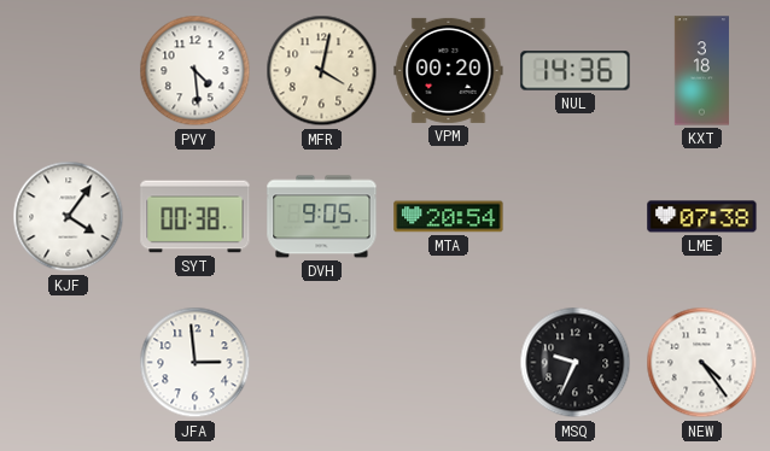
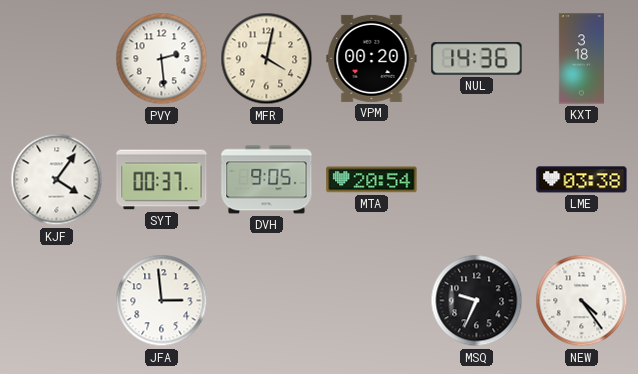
PVY: 4:29 -> 2:29 (162, 59)
SYT: 00:38 -> 00:37 (162, 180)
LME: 07:38 -> 03:38 (582, 180)
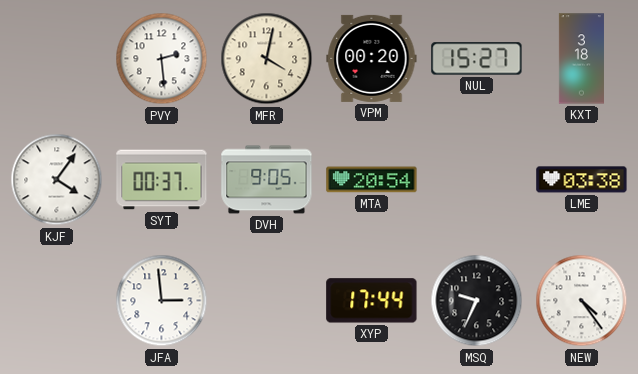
NUL: 14:36 -> 15:27 (477, 59)
XYP: none -> 17:44 (372, 301)
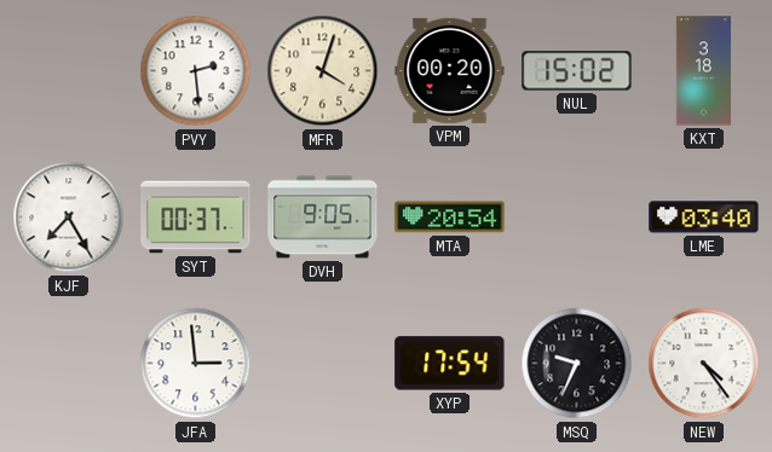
MFR: 4:02 -> 4:03 (323, 71)
NUL: 15:27 -> 15:02 (577, 71)
KJF: 4:06 -> 7:25 (69, 218)
LME: 03:38 -> 03:40 (704, 218)
XYP: 17:44 -> 17:54 (450, 364)
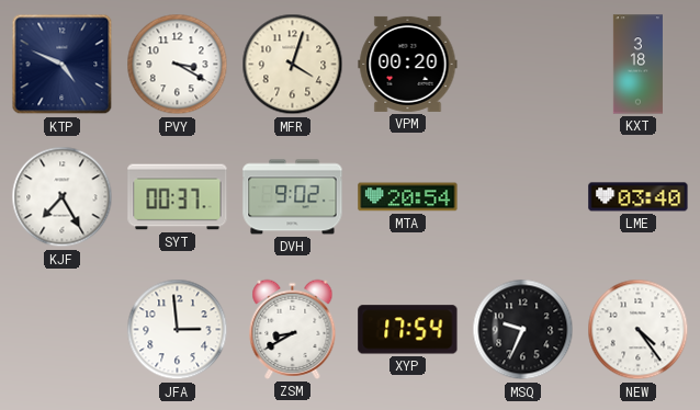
KTP: none -> 4:49 (63, 65)
PVY: 2:29 -> 3:20 (178, 65)
NUL: 15:02 -> none (577, 71)
DVH: 9:05 -> 9:02 (293, 197)
ZSM: none -> 8:40 (293, 329)
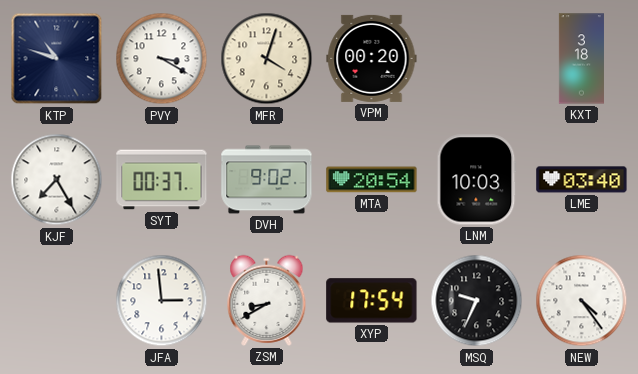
KTP: 4:49 -> 10:48 (57, 59)
LNM: none -> 10:03 (477, 180)
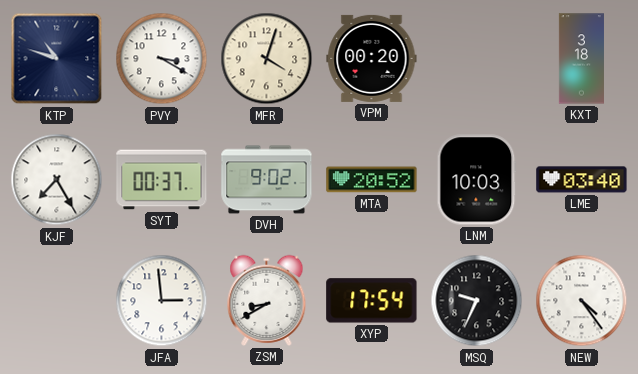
MTA: 20:54 -> 20:52 (372, 180)
